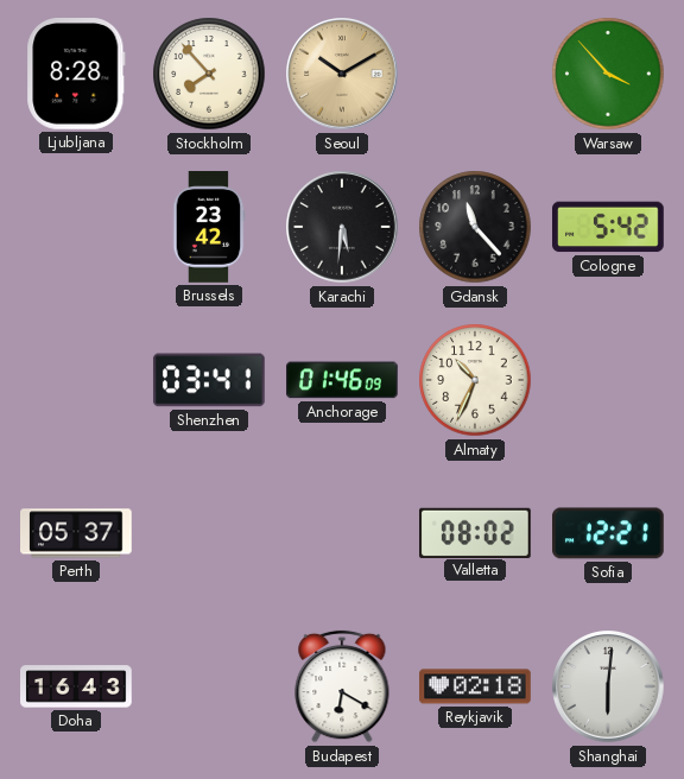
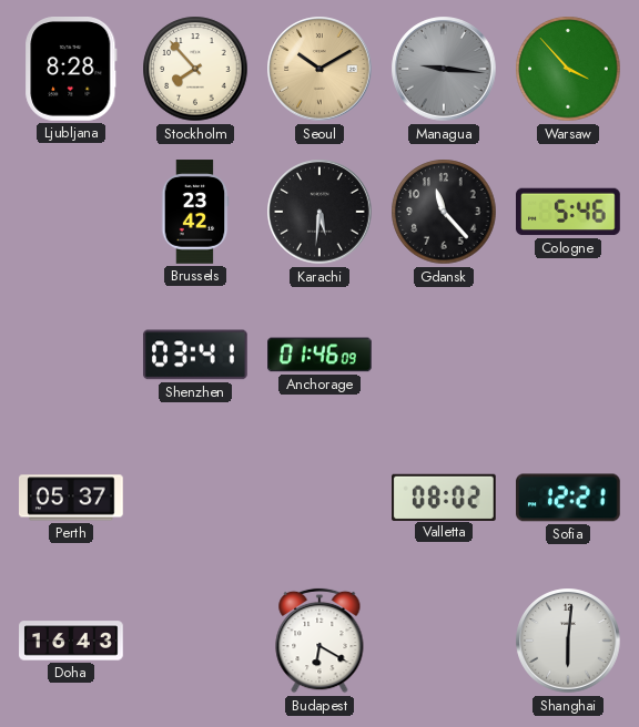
Managua: none -> 9:16 (444, 69)
Cologne: 5:42 -> 5:46 (568, 212)
Almaty: 10:34 -> none (475, 380)
Reykjavik: 02:18 -> none (475, 686)
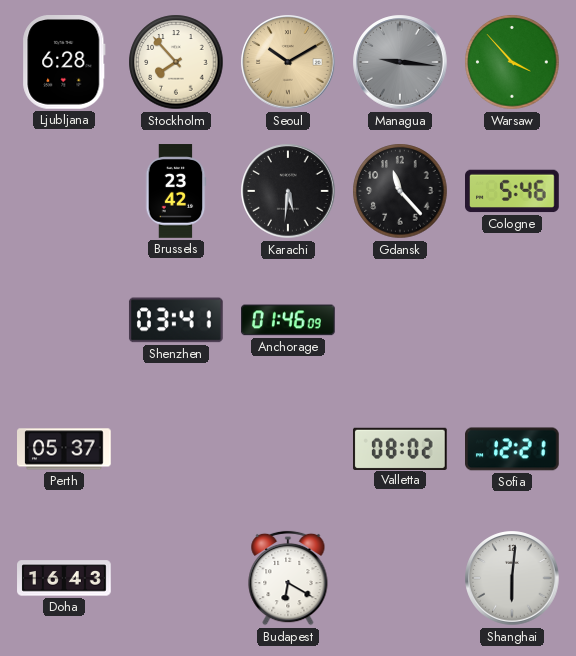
Ljubljana: 8:28 -> 6:28 (64, 63)
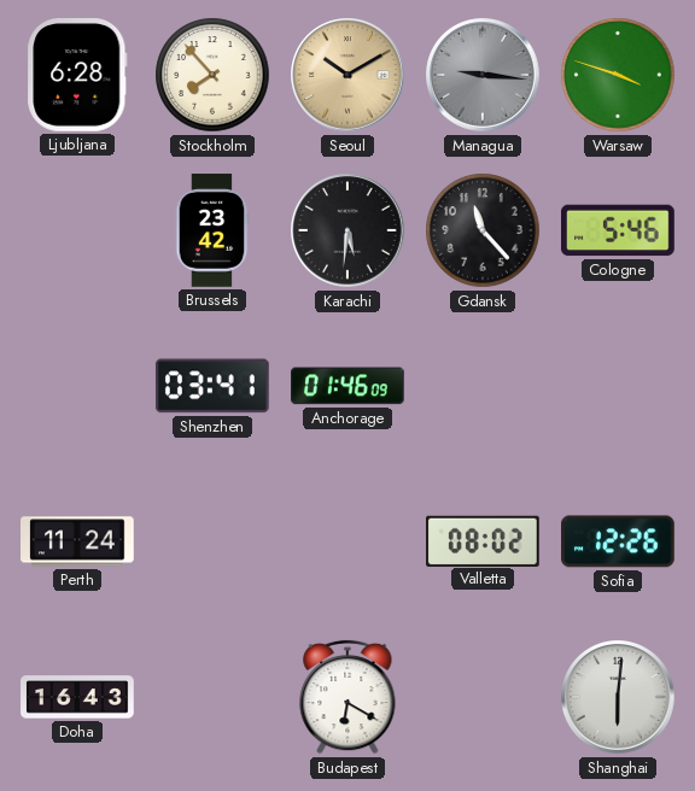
Warsaw: 3:53 -> 3:48 (618, 75)
Perth: 05:37 -> 11:24 (78, 541)
Sofia: 12:21 -> 12:26 (619, 541)
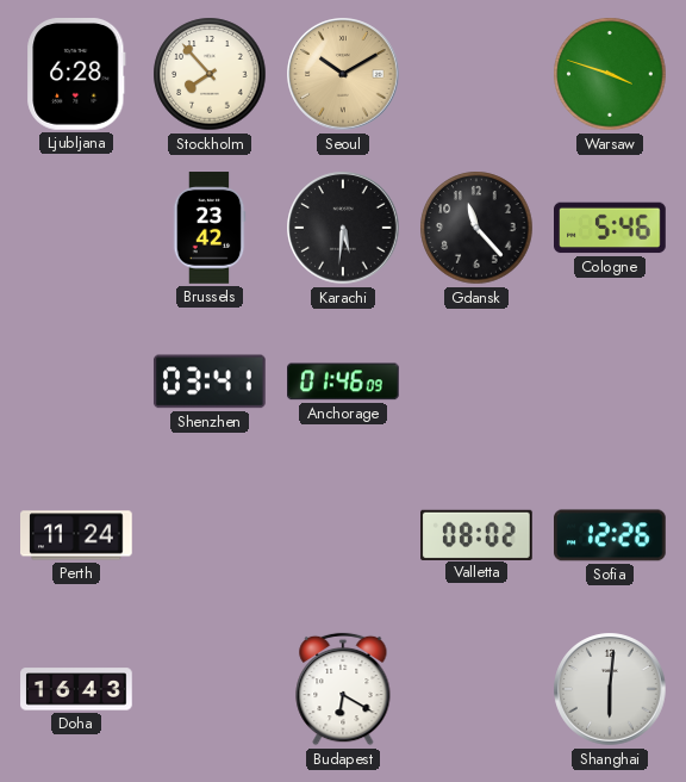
Managua: 9:16 -> none (483, 75)
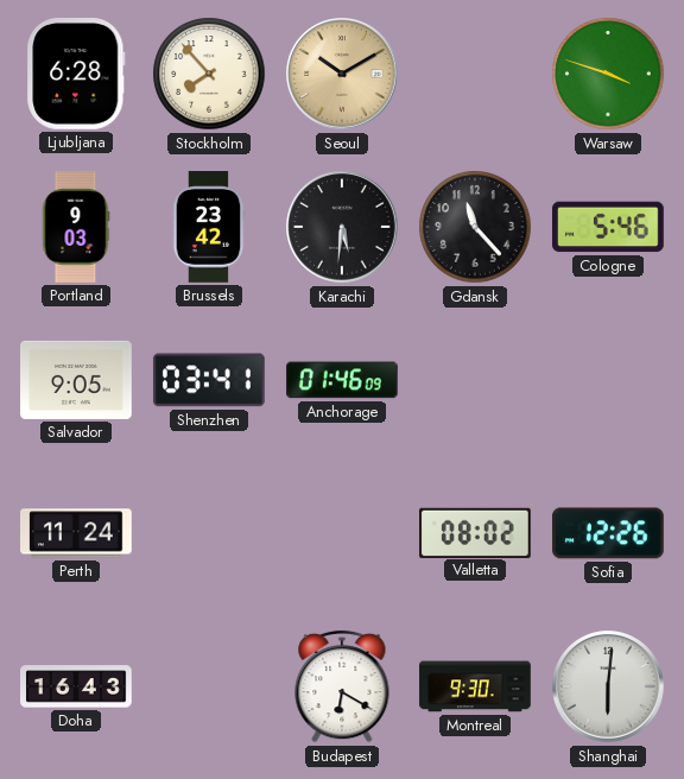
Portland: none -> 9:03 (76, 227)
Salvador: none -> 9:05 (76, 380)
Montreal: none -> 9:30 (475, 686)
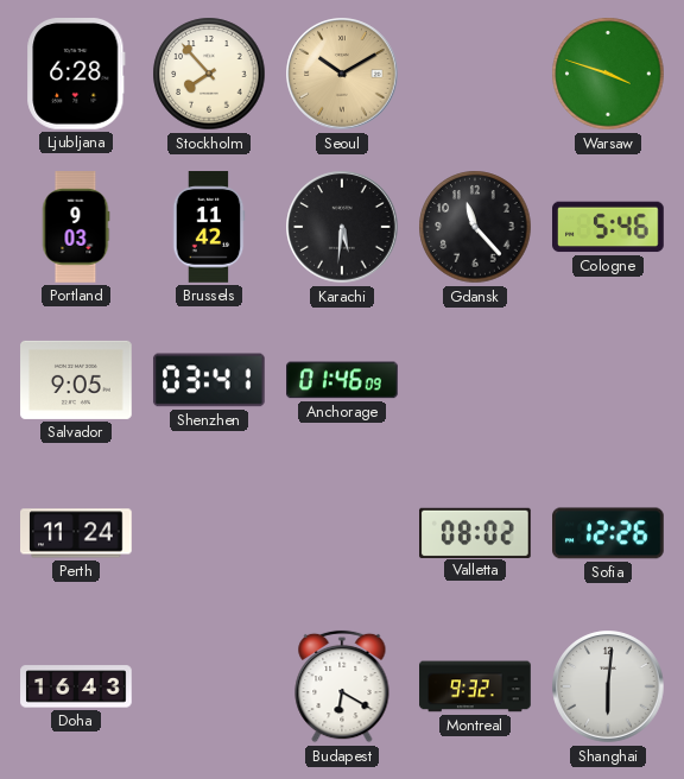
Brussels: 23:42 -> 11:42 (209, 227)
Montreal: 9:30 -> 9:32 (475, 686)
